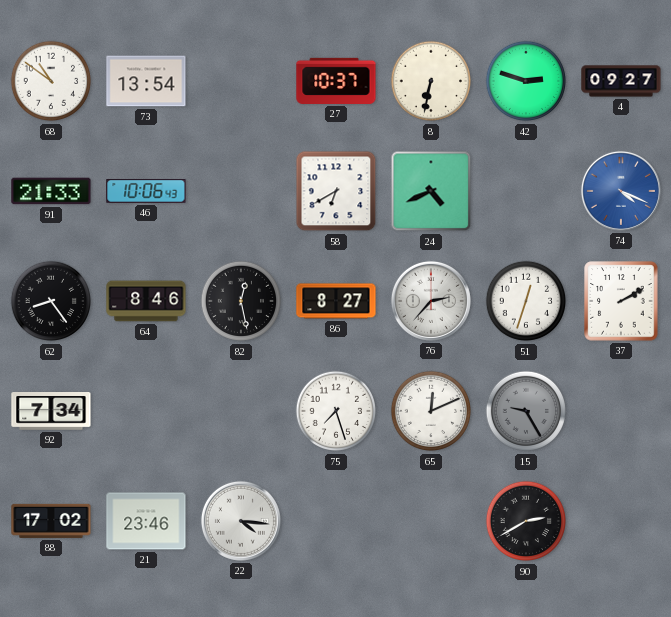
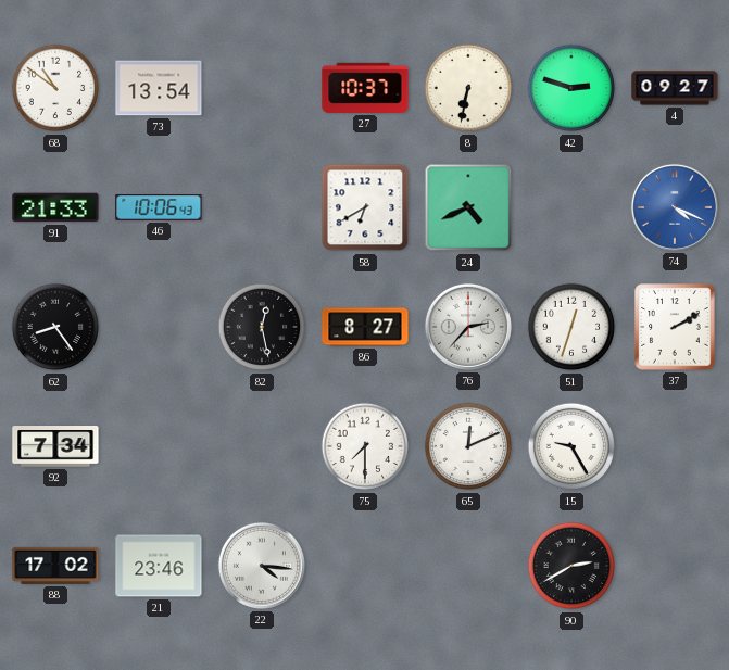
64: 8:46 -> none (146, 301)
75: 7:27 -> 7:30 (365, 446)
15 dial: grey -> white (571, 446)
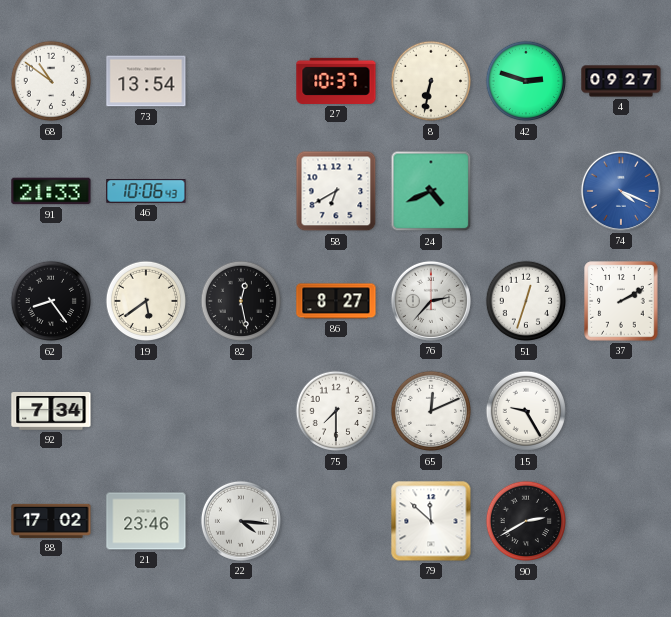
19: none -> 5:39 (146, 301)
79: none -> 11:52 (431, 521)
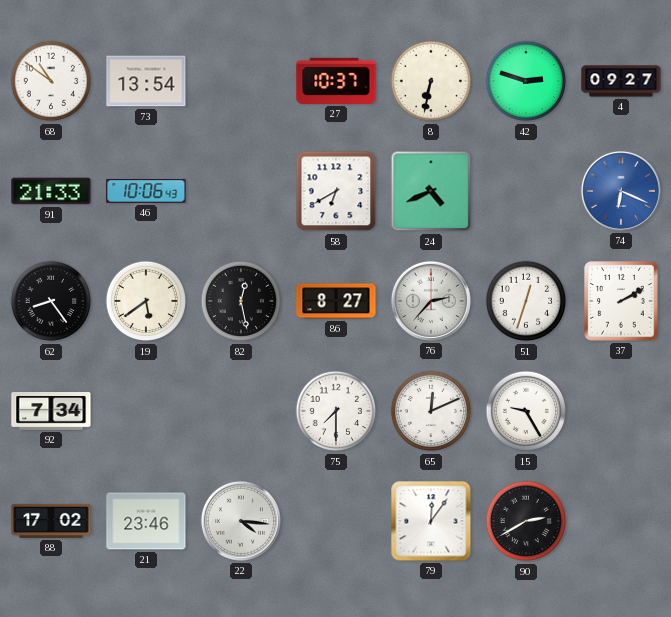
74: 4:19 -> 6:19 (621, 191)
79: 11:52 -> 12:06 (431, 521)
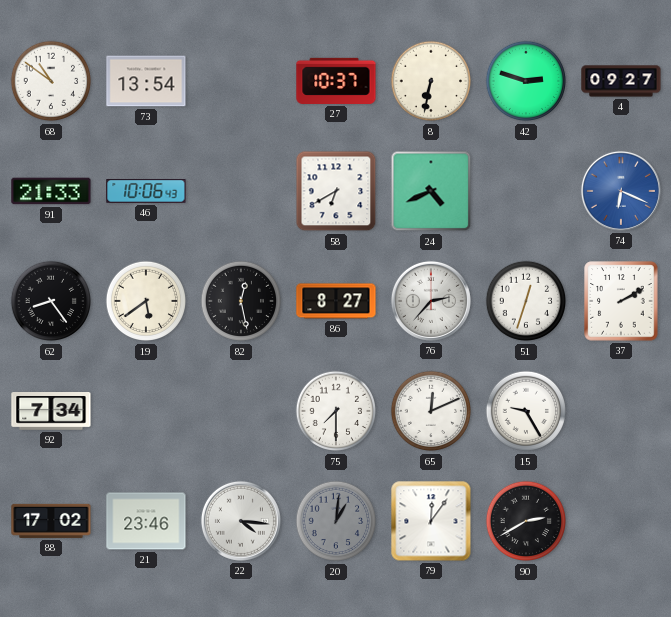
20: none -> 1:01 (336, 521)
